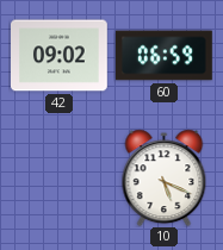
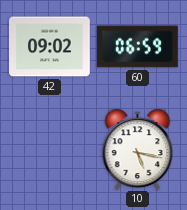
10: 5:19 -> 5:17 (138, 149)
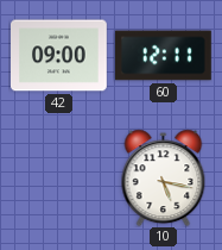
42: 09:02 -> 09:00 (59, 56)
60: 06:59 -> 12:11 (164, 56)
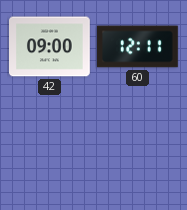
10: 5:17 -> none (164, 177)
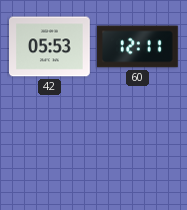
42: 09:00 -> 05:53 (50, 47)
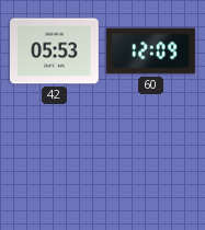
60: 12:11 -> 12:09 (151, 51)
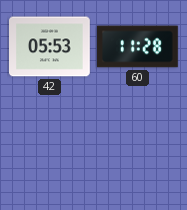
60: 12:09 -> 11:28 (138, 47)
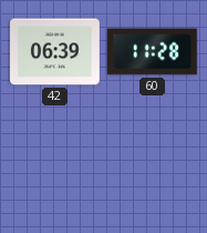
42: 05:53 -> 06:39 (55, 52)
